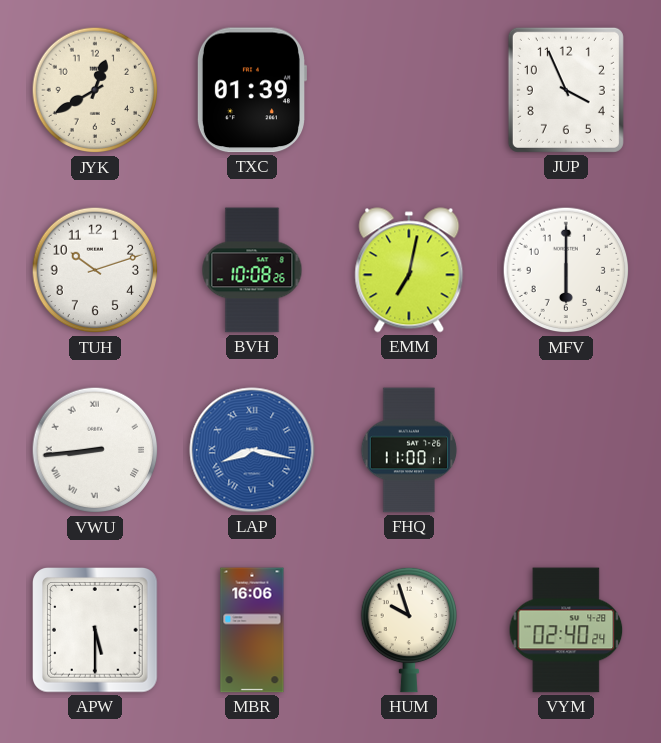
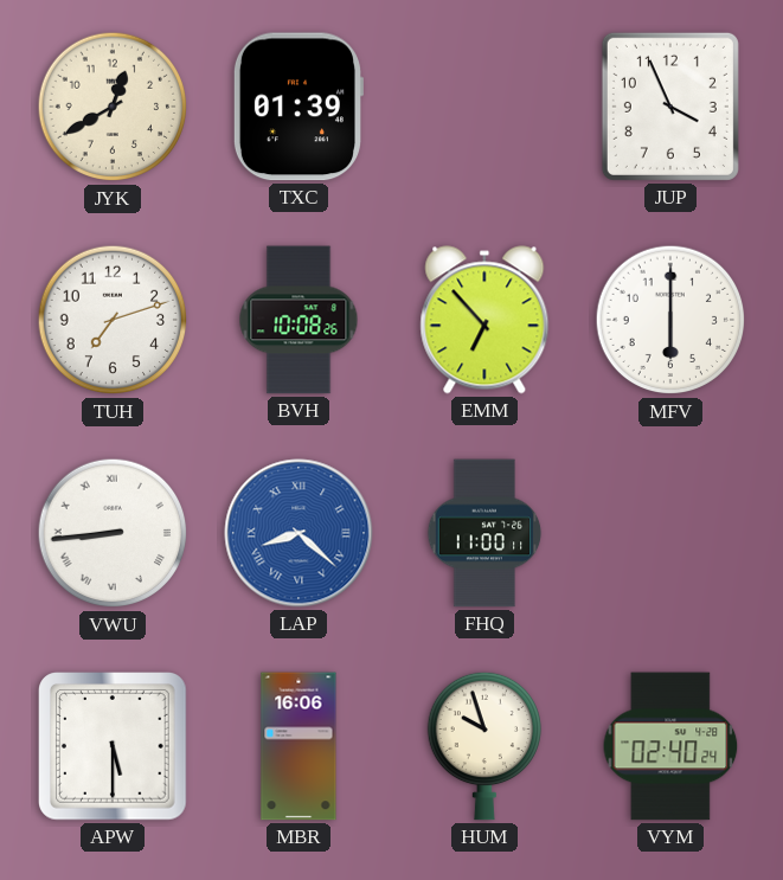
TUH: 10:12 -> 7:12 (113, 320)
EMM: 7:02 -> 6:53 (484, 320)
LAP: 8:17 -> 8:22 (299, 533)
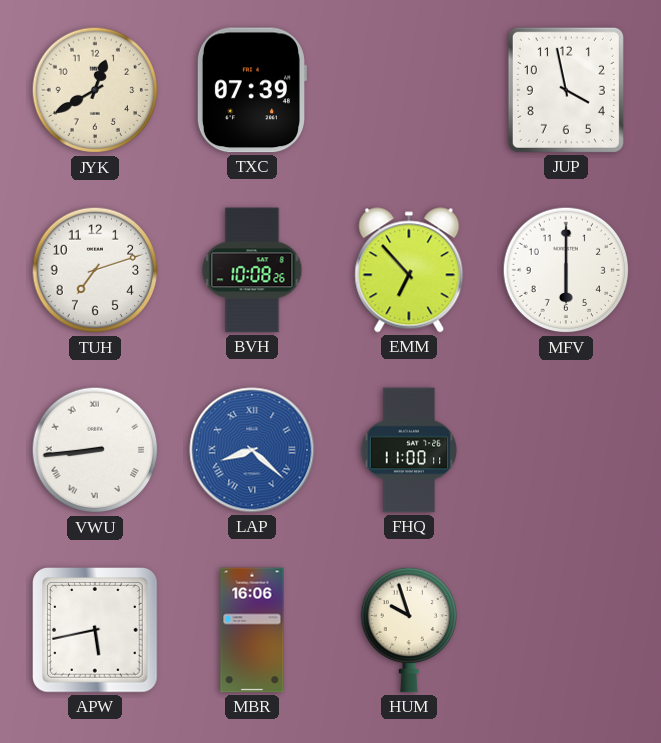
TXC: 01:39 -> 07:39 (251, 90)
JUP: 3:56 -> 3:58 (566, 90)
APW: 5:30 -> 5:43 (95, 630)
VYM: 02:40 -> none (670, 746)
